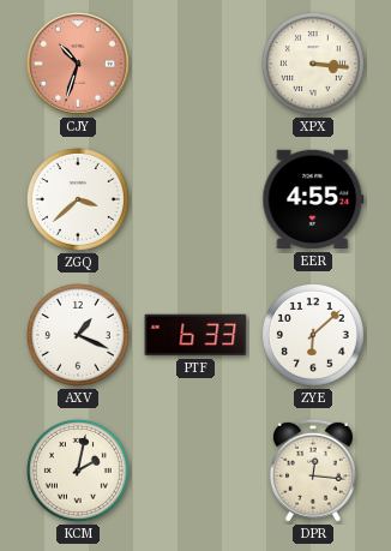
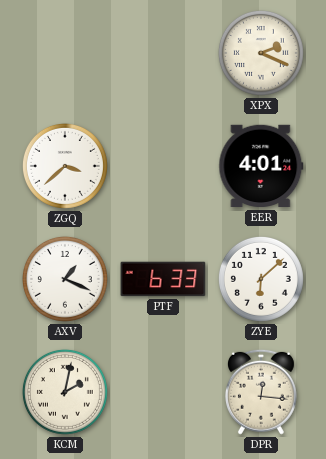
CJY: 10:33 -> none (79, 65)
XPX: 3:16 -> 2:19 (261, 53)
EER: 4:55 -> 4:01 (261, 166)
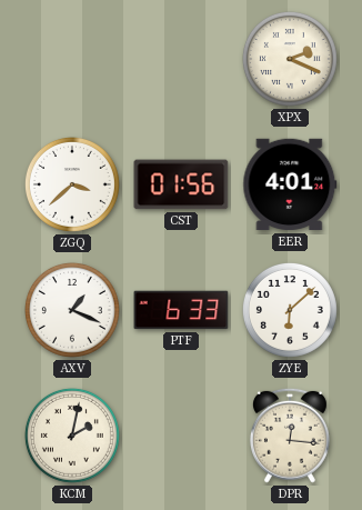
CST: none -> 01:56 (181, 184)
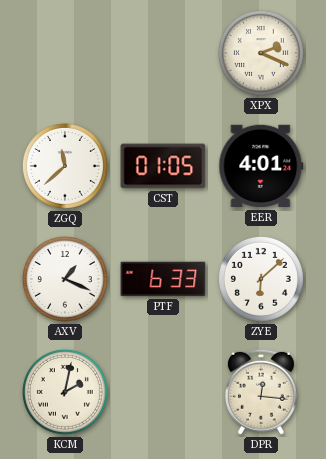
ZGQ: 3:38 -> 11:38 (65, 166)
CST: 01:56 -> 01:05 (163, 166)
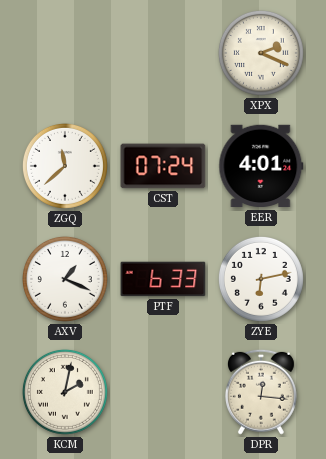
CST: 01:05 -> 07:24 (163, 166)
ZYE: 6:08 -> 6:13 (261, 279)
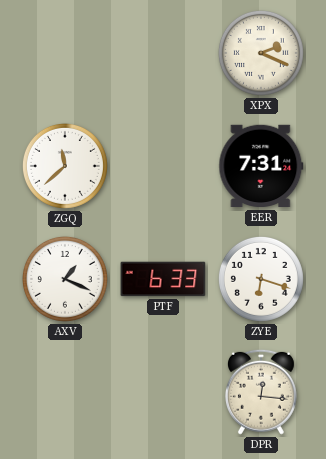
CST: 07:24 -> none (163, 166)
EER: 4:01 -> 7:31 (261, 166)
ZYE: 6:13 -> 6:18 (261, 279)
KCM: 2:02 -> none (65, 392)
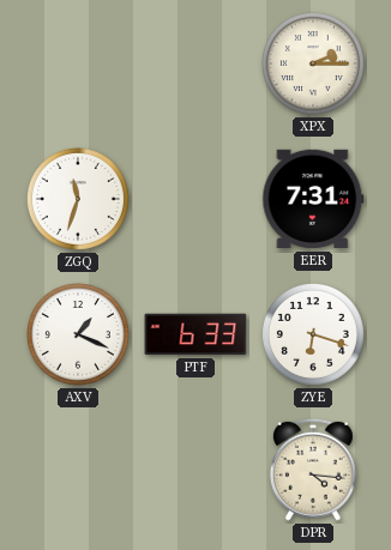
XPX: 2:19 -> 2:15 (313, 64)
ZGQ: 11:38 -> 11:33 (78, 199)
DPR: 12:16 -> 4:16 (313, 470)
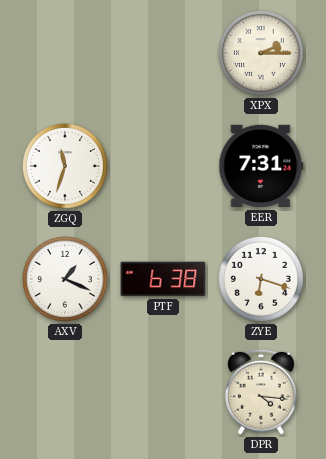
PTF: 6:33 -> 6:38 (163, 279)
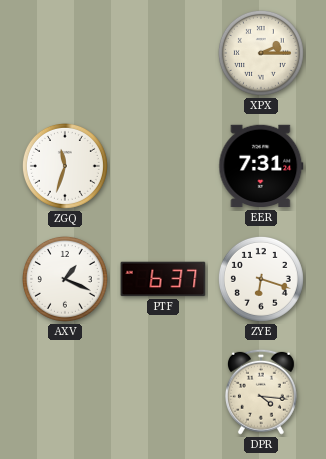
PTF: 6:38 -> 6:37 (163, 279)
